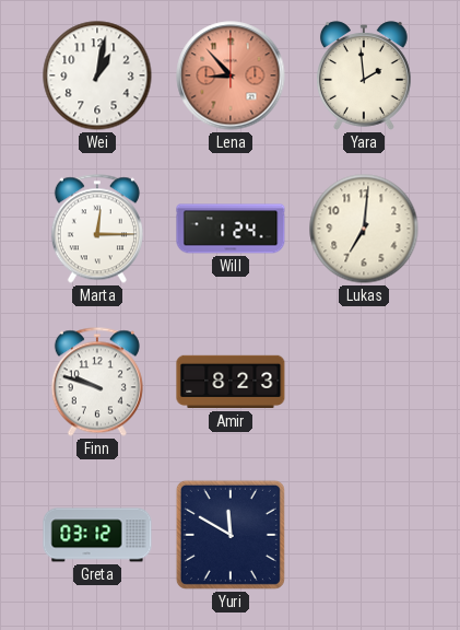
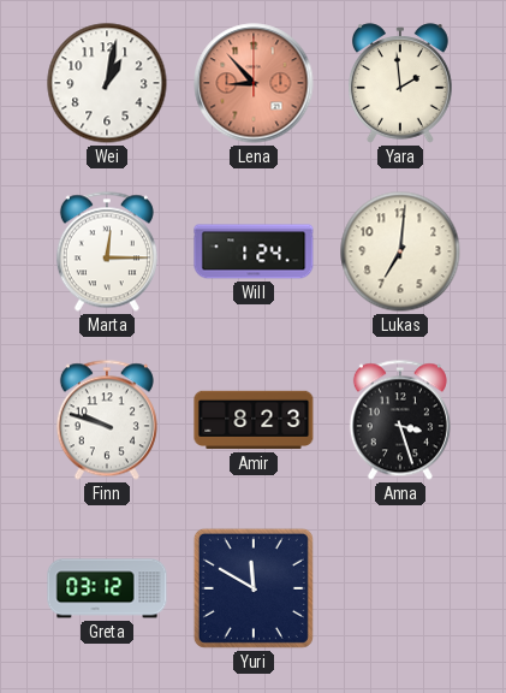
Anna: none -> 3:27 (400, 420)
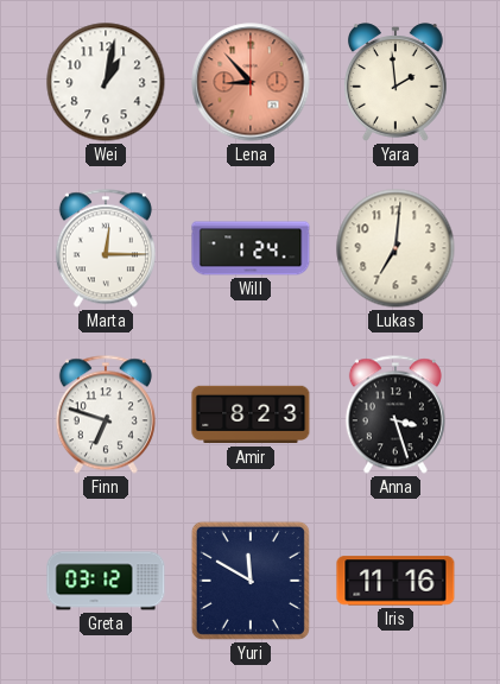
Finn: 9:48 -> 6:48 (106, 414)
Iris: none -> 11:16 (395, 581)
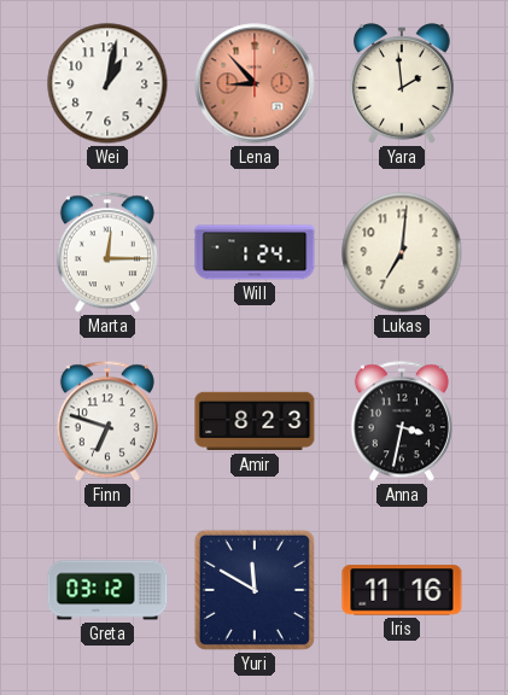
Anna: 3:27 -> 3:32 (402, 421)
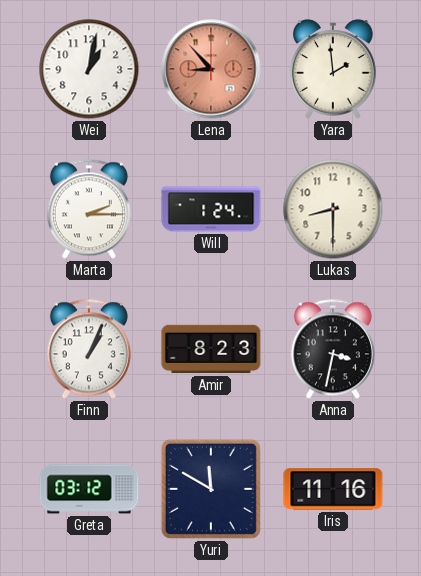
Marta: 12:15 -> 2:15 (89, 209)
Lukas: 7:01 -> 8:30 (333, 209)
Finn: 6:48 -> 1:04 (89, 349)
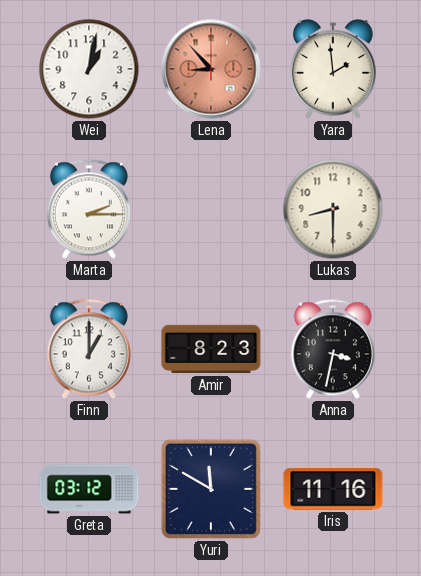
Will: 1:24 -> none (211, 209)
Finn: 1:04 -> 1:00 (89, 349)
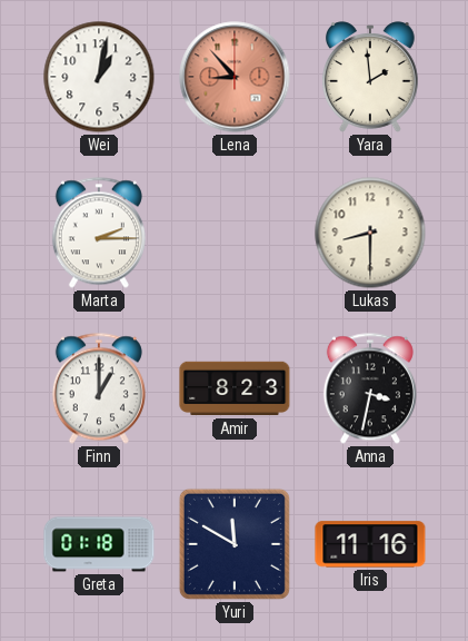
Greta: 03:12 -> 01:18 (99, 544)
